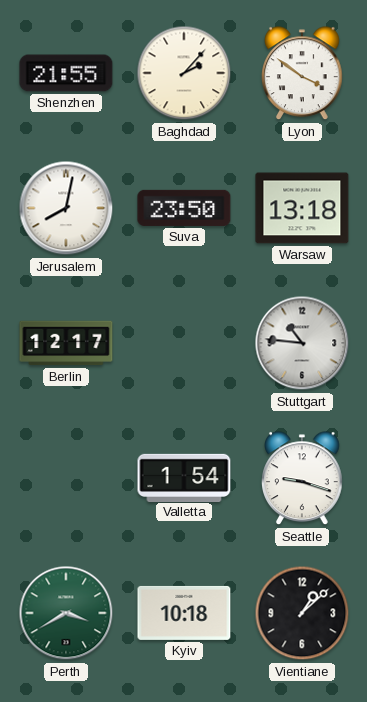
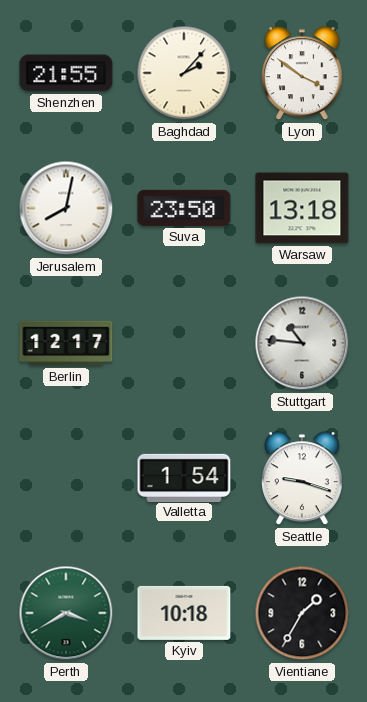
Vientiane: 1:08 -> 1:35 (302, 613)
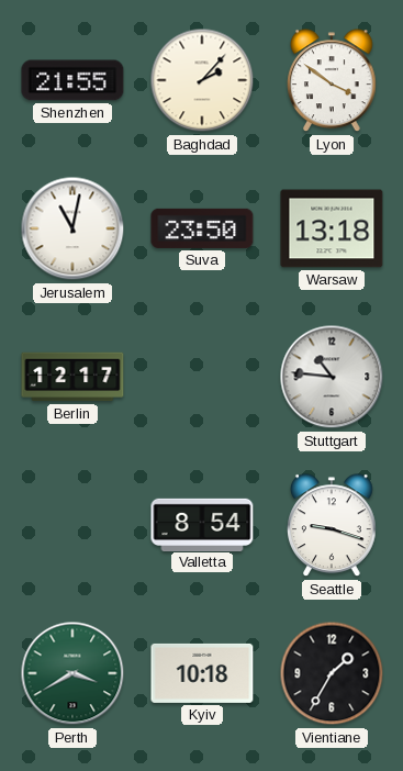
Jerusalem: 8:02 -> 11:02 (72, 228)
Valletta: 1:54 -> 8:54 (202, 524)
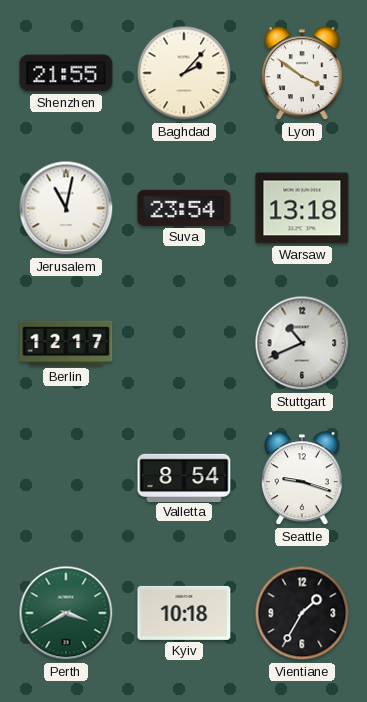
Suva: 23:50 -> 23:54 (184, 208)
Stuttgart: 10:46 -> 10:41 (302, 343)
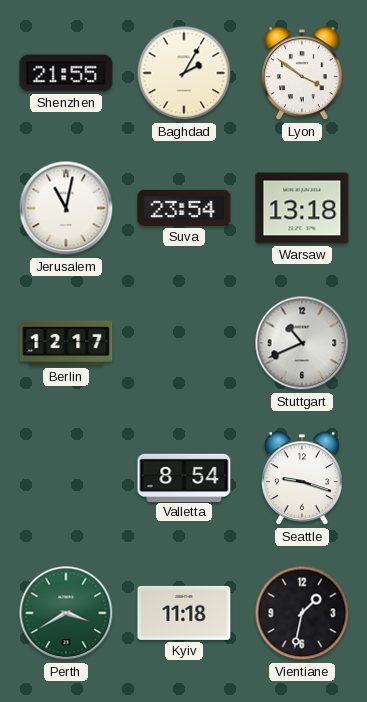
Baghdad: 2:07 -> 2:05 (184, 73)
Kyiv: 10:18 -> 11:18 (184, 613)
Vientiane: 1:35 -> 1:32 (302, 613)
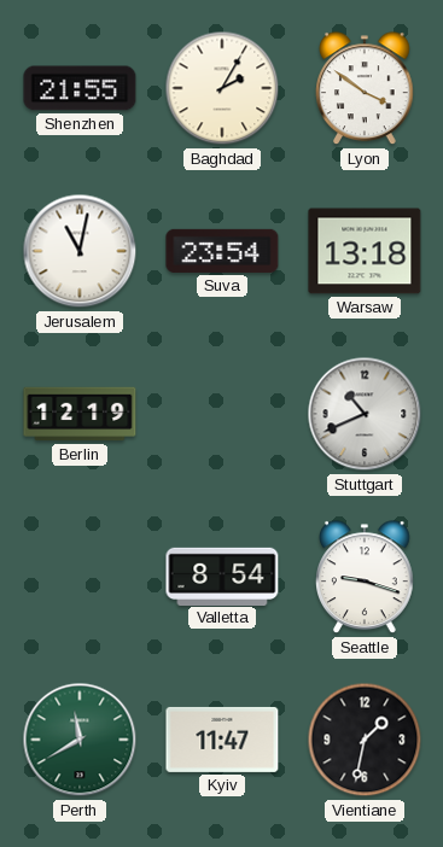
Berlin: 12:17 -> 12:19 (80, 414)
Perth: 3:40 -> 11:40 (80, 740)
Kyiv: 11:18 -> 11:47 (222, 740)
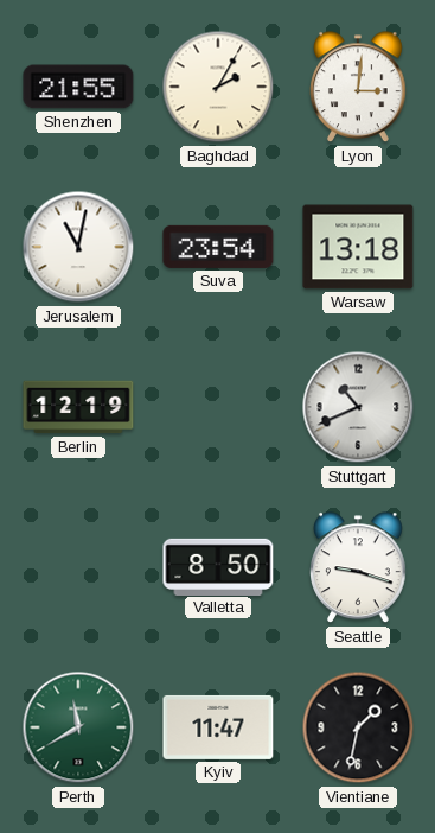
Lyon: 3:51 -> 3:01 (359, 88)
Valletta: 8:54 -> 8:50 (218, 566)
